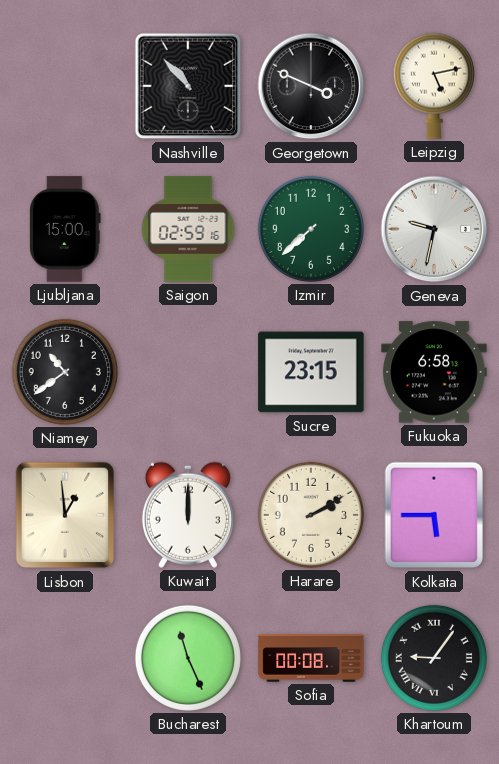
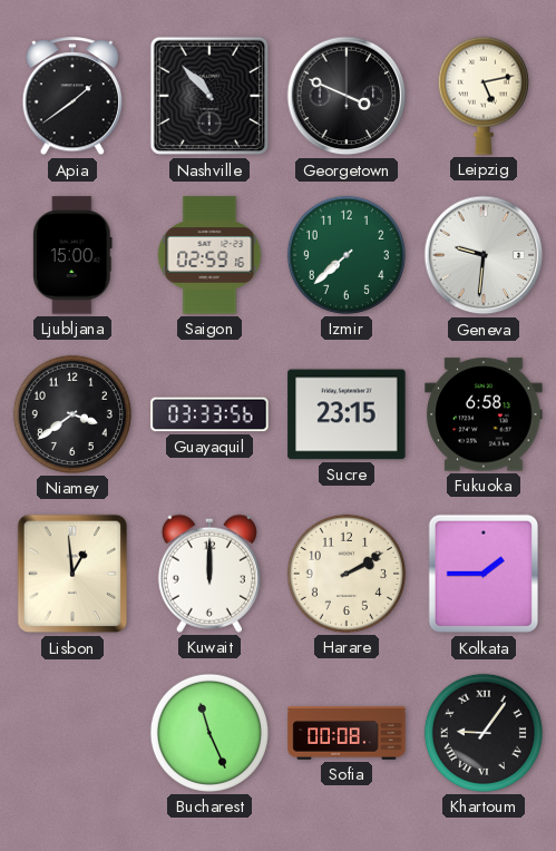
Apia: none -> 1:39 (71, 97)
Geneva: 9:32 -> 9:31 (484, 255)
Niamey: 10:39 -> 3:39 (72, 414)
Guayaquil: none -> 03:33 (209, 414)
Kolkata: 5:45 -> 1:45 (484, 574)
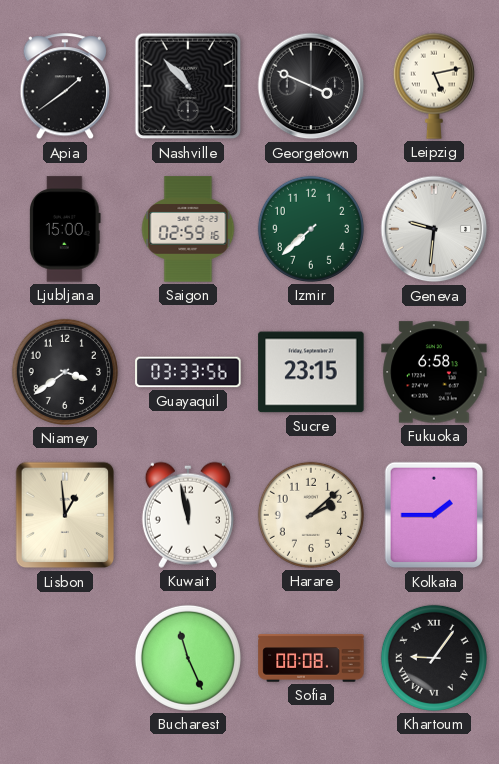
Kuwait: 12:00 -> 11:58 (188, 515)
Harare: 2:10 -> 2:08 (311, 515)
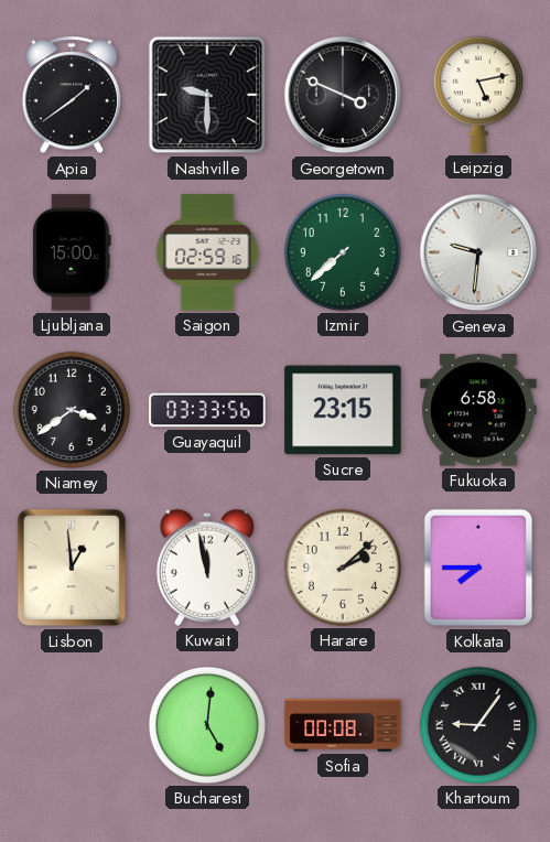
Nashville: 10:53 -> 9:30 (207, 95)
Kolkata: 1:45 -> 7:45 (478, 568)
Bucharest: 11:26 -> 5:01 (207, 725)
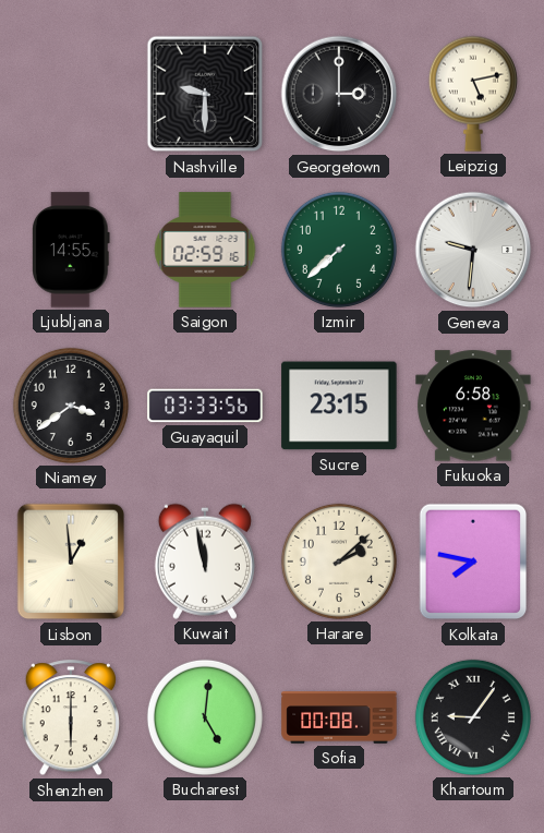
Apia: 1:39 -> none (71, 96)
Georgetown: 3:49 -> 3:00 (339, 94)
Ljubljana: 15:00 -> 14:55 (71, 250)
Kolkata: 7:45 -> 7:47 (473, 562)
Shenzhen: none -> 6:00 (70, 719)
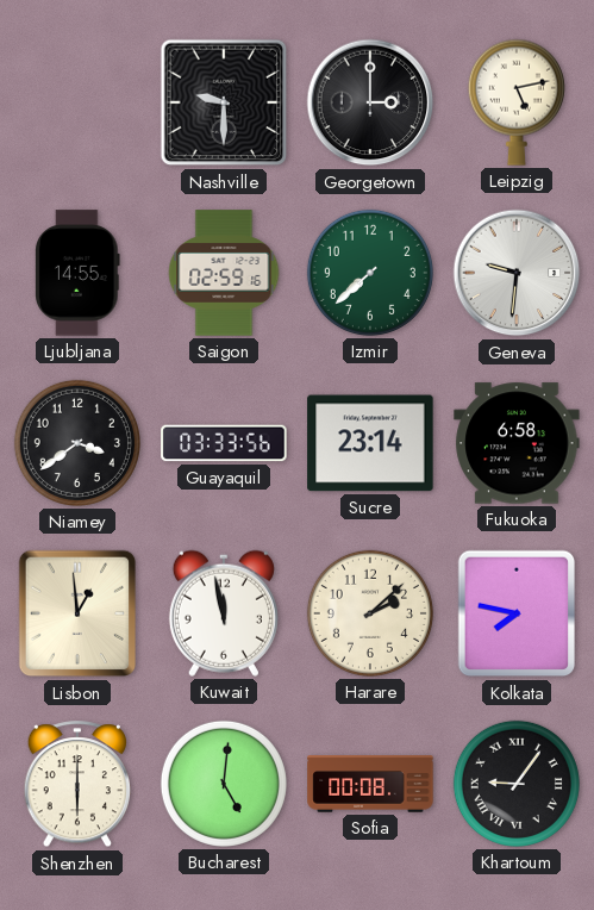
Sucre: 23:15 -> 23:14 (370, 443)
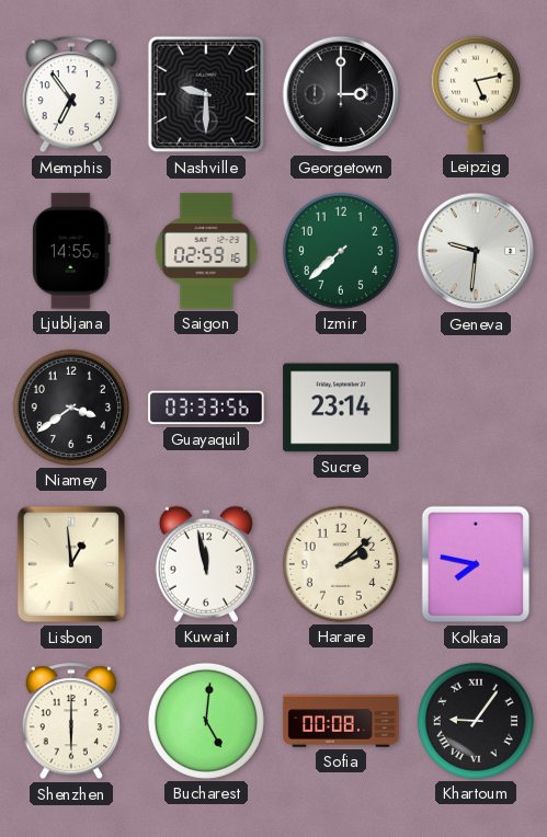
Memphis: none -> 6:54 (70, 95)
Fukuoka: 6:58 -> none (517, 443)
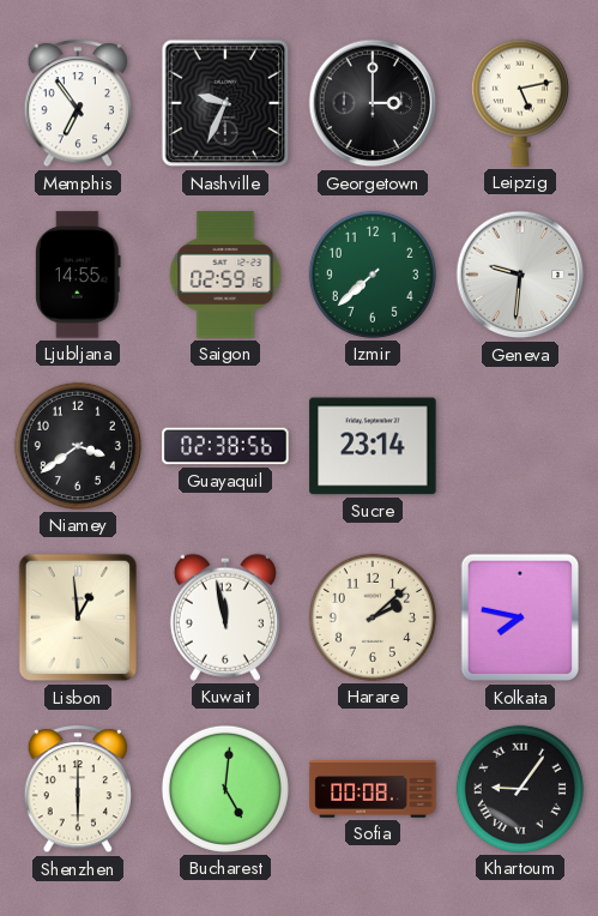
Nashville: 9:30 -> 9:34 (225, 103)
Guayaquil: 03:33 -> 02:38 (225, 446)
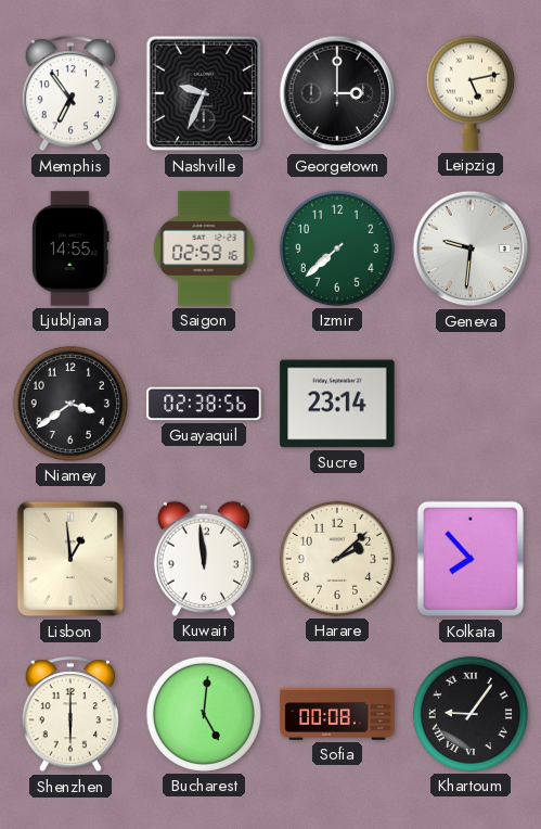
Kuwait: 11:58 -> 11:59 (204, 559)
Kolkata: 7:47 -> 7:53 (471, 559)
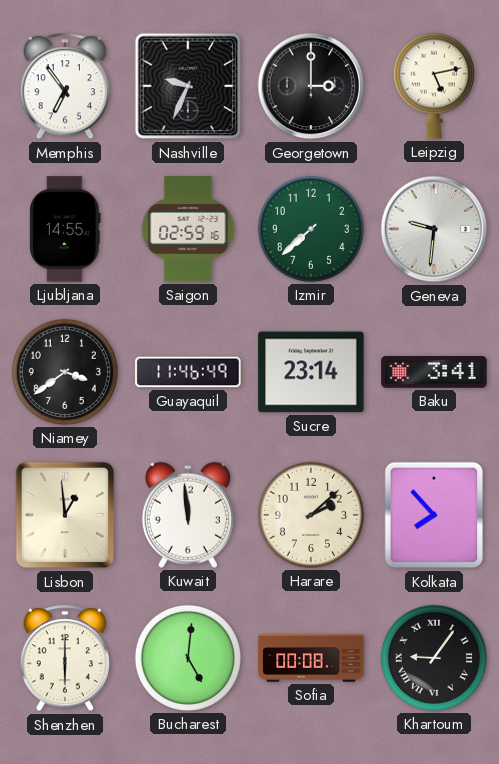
Guayaquil: 02:38 -> 11:46 (188, 372)
Baku: none -> 3:41 (434, 373)
